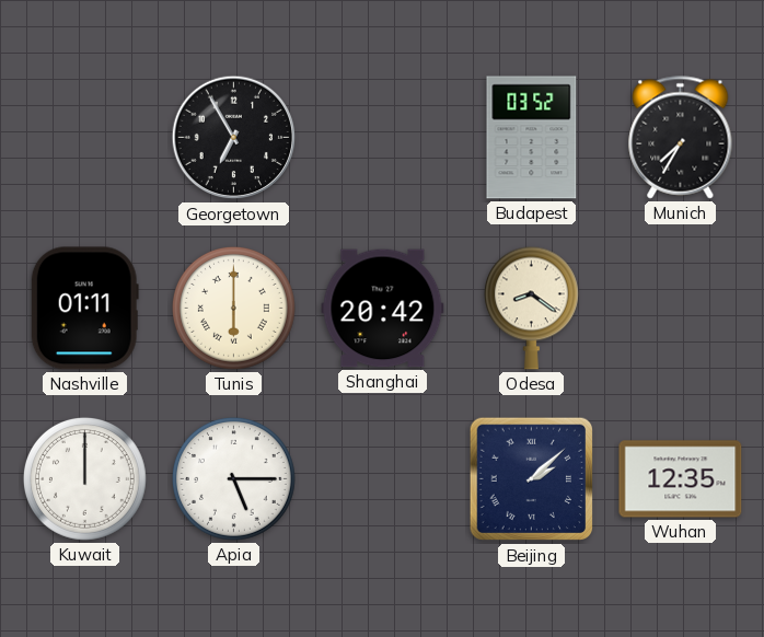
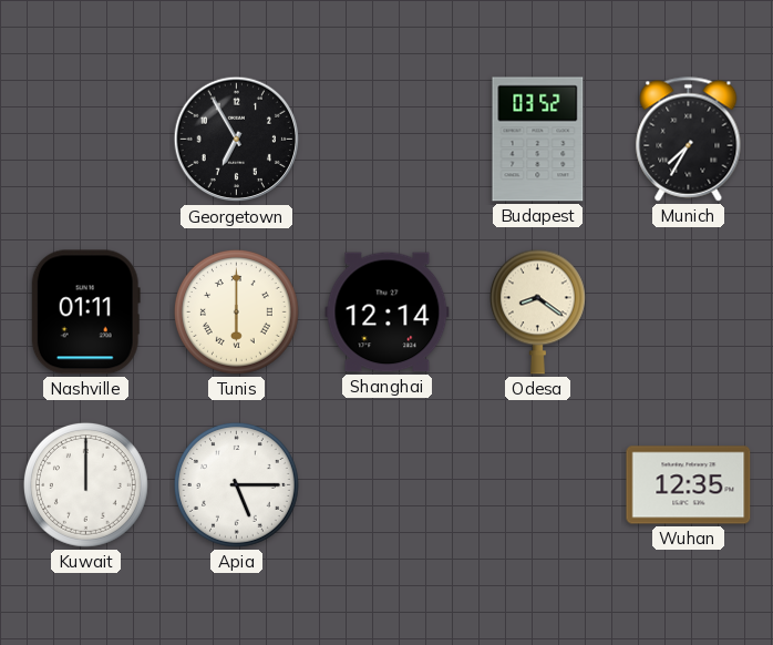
Shanghai: 20:42 -> 12:14 (388, 313)
Beijing: 2:08 -> none (532, 479)
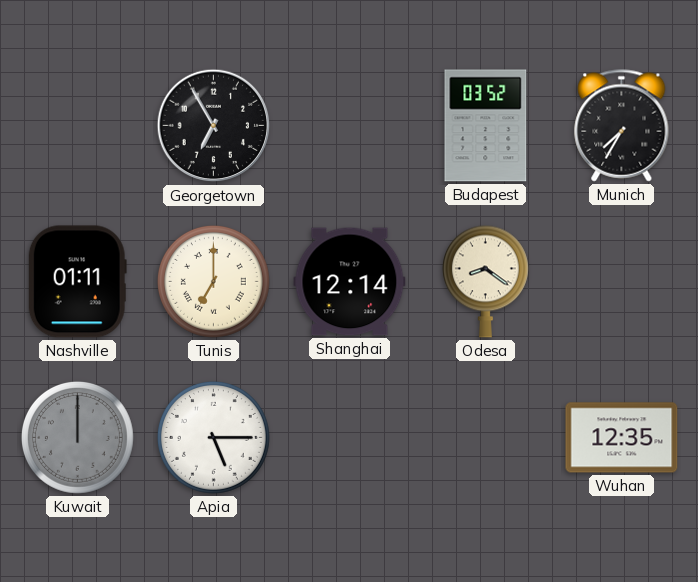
Tunis: 6:00 -> 7:00 (214, 282)
Kuwait dial: white -> grey (78, 438)
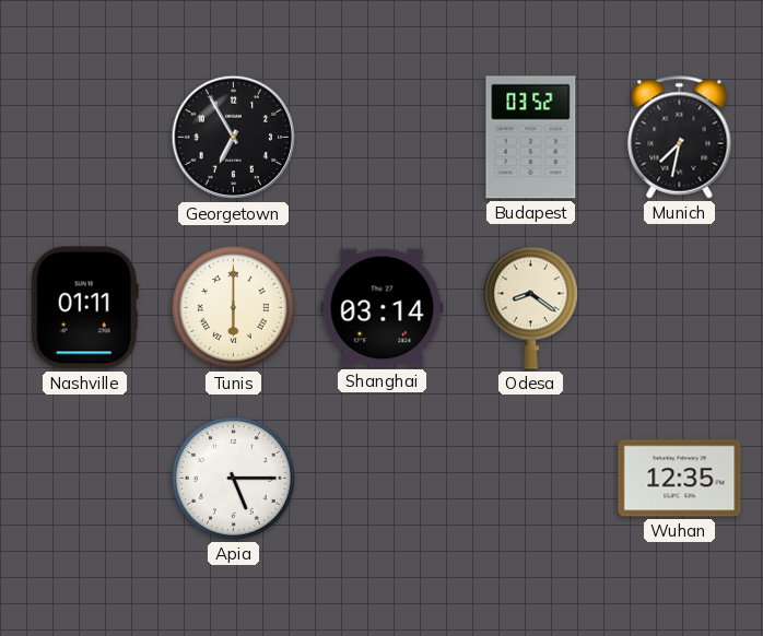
Munich: 7:35 -> 7:32 (680, 138)
Tunis: 7:00 -> 6:00 (234, 308)
Shanghai: 12:14 -> 03:14 (383, 308)
Kuwait: 12:00 -> none (78, 438)
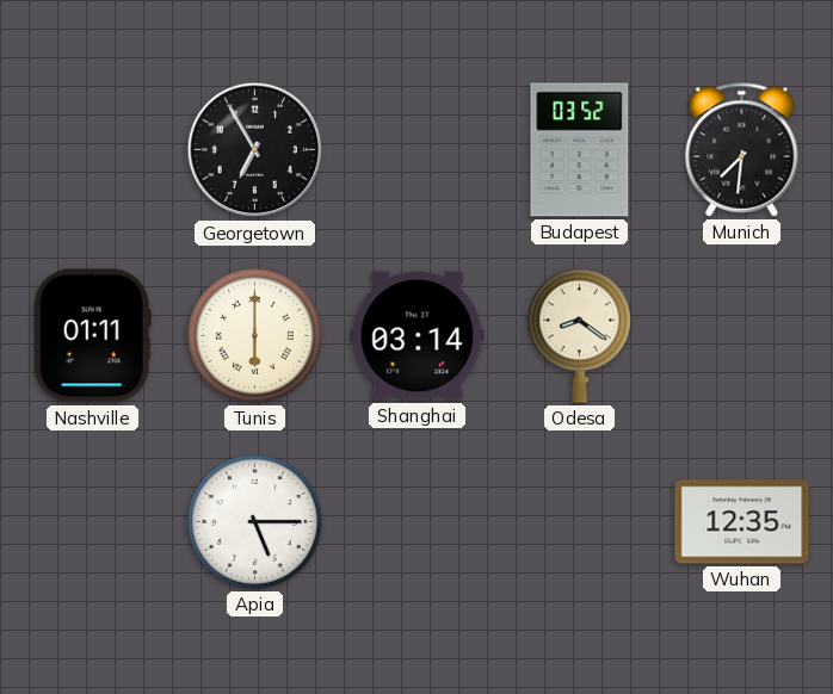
Munich: 7:32 -> 7:31 (742, 150)
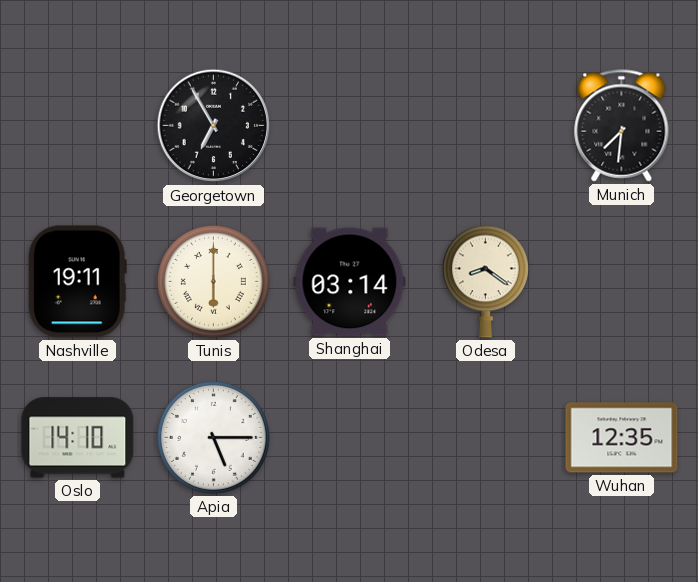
Budapest: 03:52 -> none (580, 150)
Nashville: 01:11 -> 19:11 (77, 282)
Oslo: none -> 14:10 (78, 438)
